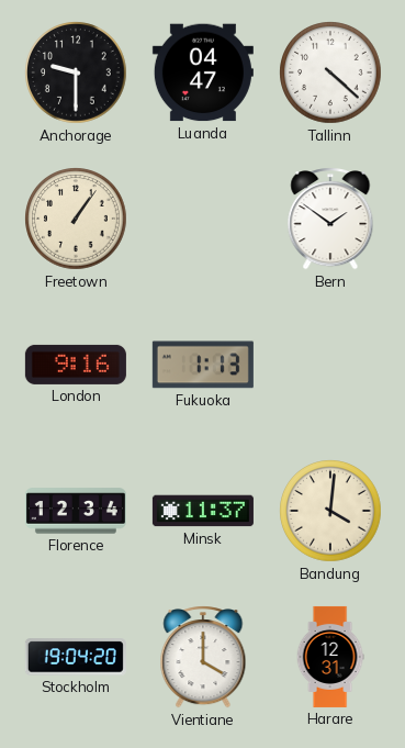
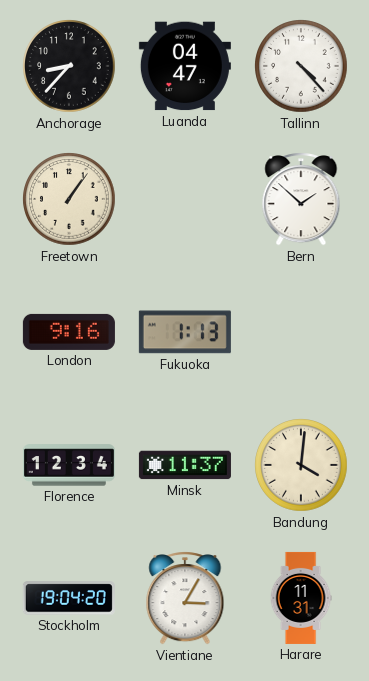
Anchorage: 9:30 -> 8:37 (69, 66)
Tallinn: 4:22 -> 4:23 (301, 66)
Bern: 1:51 -> 1:52 (301, 199)
Vientiane: 4:00 -> 3:05 (185, 598)
Harare: 12:31 -> 11:31 (301, 598)
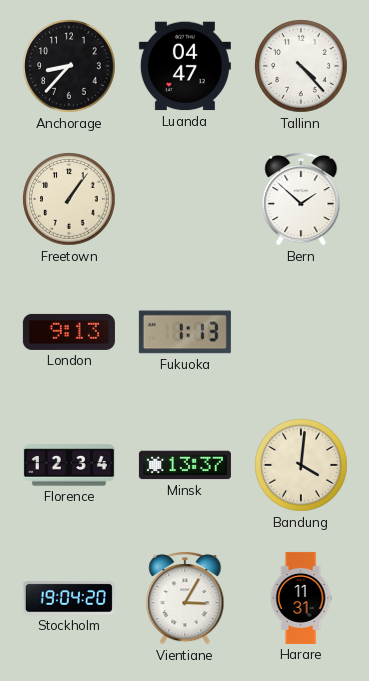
London: 9:16 -> 9:13 (69, 332)
Minsk: 11:37 -> 13:37 (185, 465)
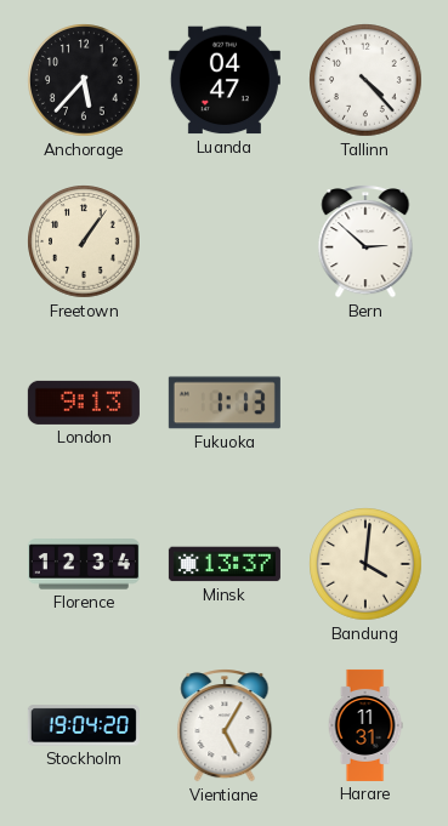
Anchorage: 8:37 -> 5:37 (84, 80)
Bern: 1:52 -> 2:52 (365, 241)
Vientiane: 3:05 -> 5:05 (225, 725)
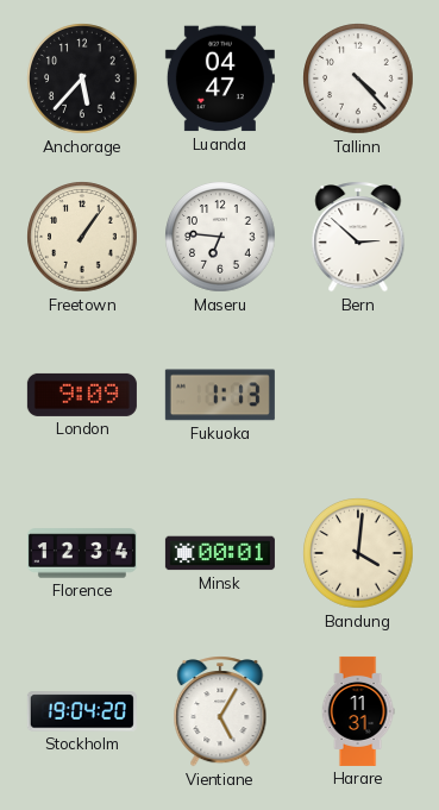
Maseru: none -> 6:46 (220, 237)
London: 9:13 -> 9:09 (82, 395)
Minsk: 13:37 -> 00:01 (220, 553)
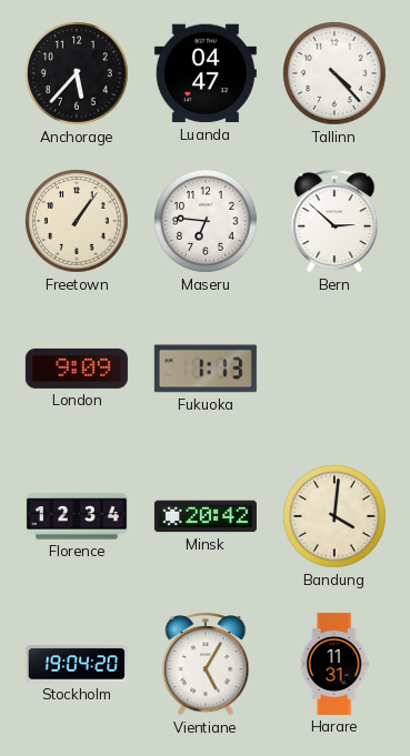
Minsk: 00:01 -> 20:42 (206, 516)
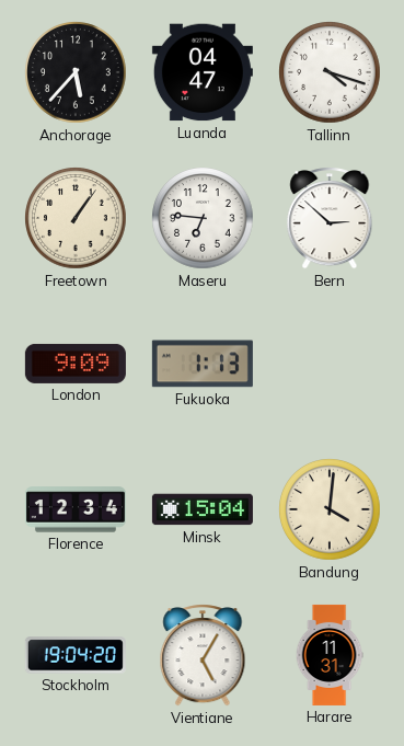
Tallinn: 4:23 -> 4:18 (330, 72)
Minsk: 20:42 -> 15:04 (203, 509)
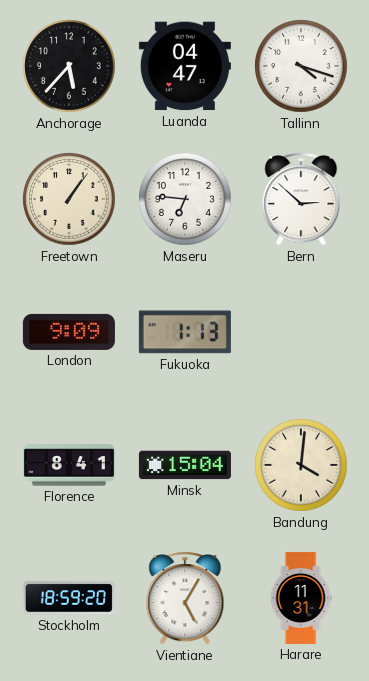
Florence: 12:34 -> 8:41 (69, 465)
Stockholm: 19:04 -> 18:59 (69, 598)
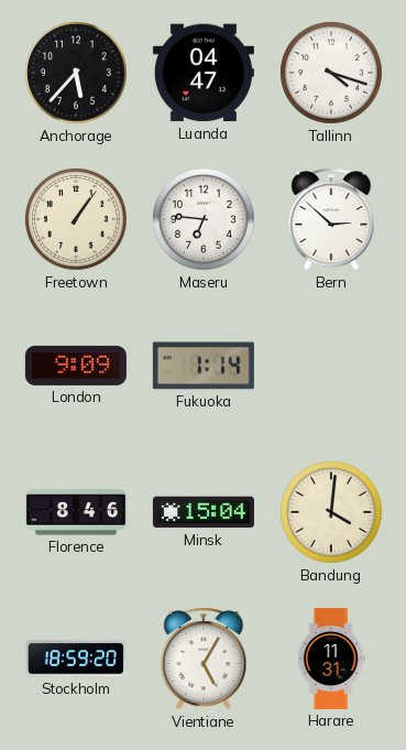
Fukuoka: 1:13 -> 1:14 (204, 366)
Florence: 8:41 -> 8:46 (76, 512)
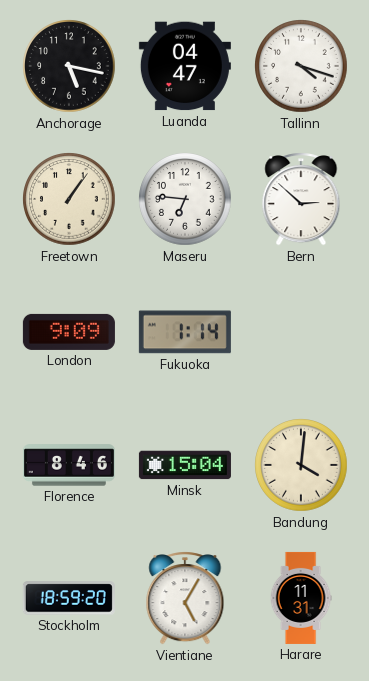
Anchorage: 5:37 -> 5:17 (69, 66)
